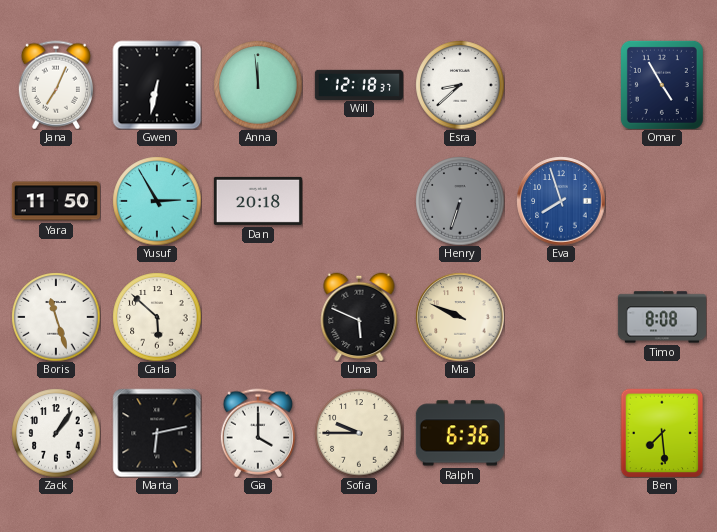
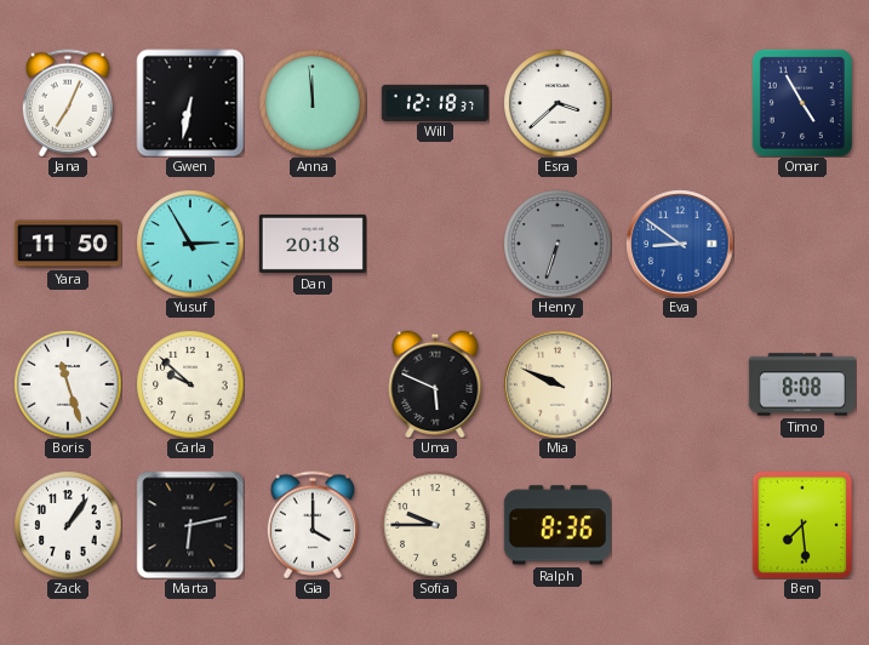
Esra: 8:38 -> 3:38 (558, 103)
Eva: 7:57 -> 8:51 (680, 244)
Carla: 5:52 -> 9:52 (190, 384)
Ralph: 6:36 -> 8:36 (558, 525)
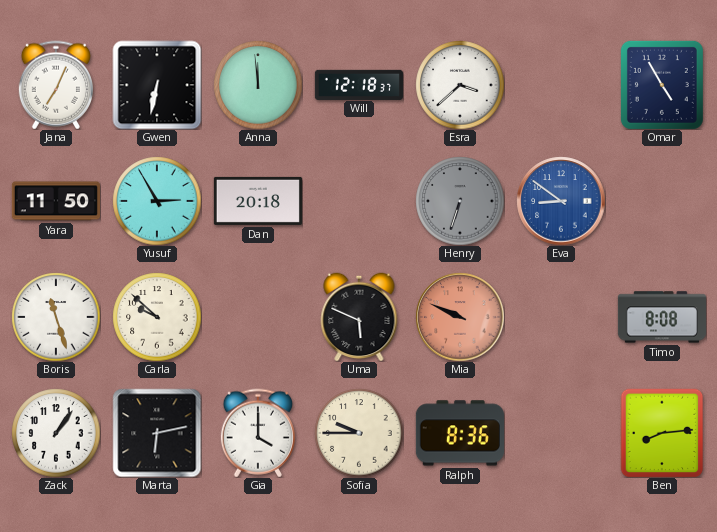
Mia dial: cream -> salmon (460, 317)
Ben: 7:29 -> 8:14 (662, 433)
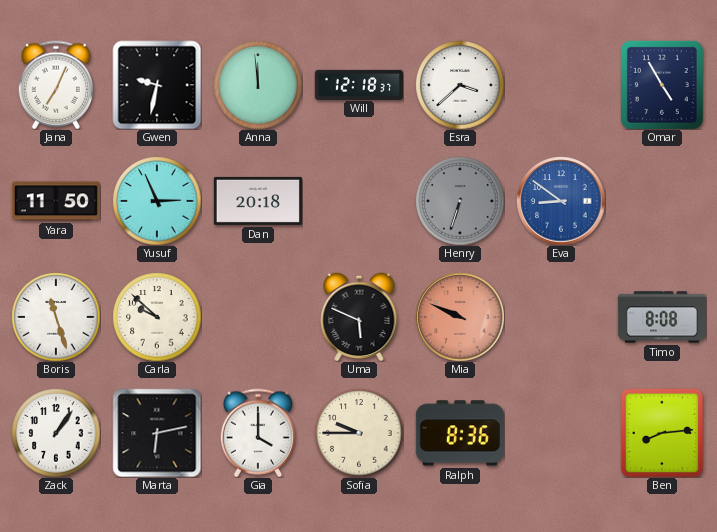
Gwen: 6:32 -> 9:32 (157, 85)
Yusuf: 2:55 -> 2:56 (157, 201)
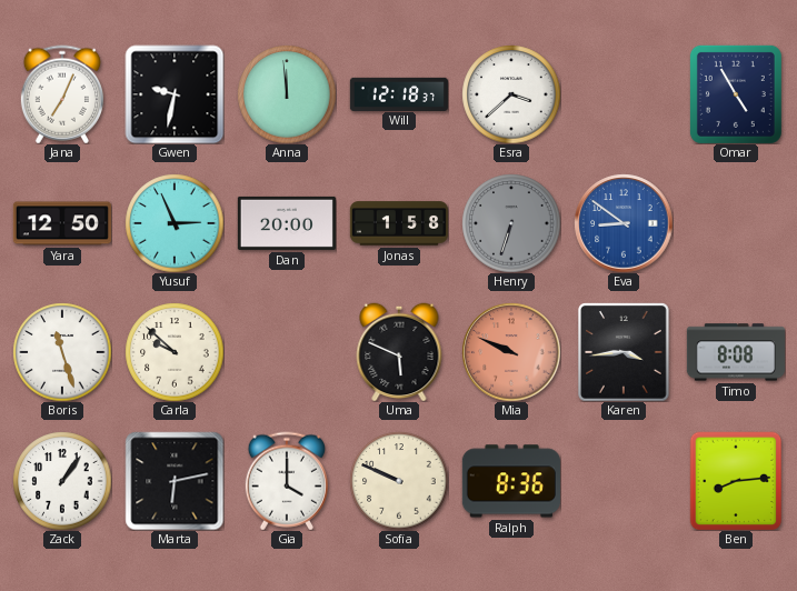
Yara: 11:50 -> 12:50 (62, 223)
Dan: 20:18 -> 20:00 (287, 223)
Jonas: none -> 1:58 (399, 223)
Karen: none -> 3:44 (625, 352)
Sofia: 9:45 -> 9:49 (399, 481)
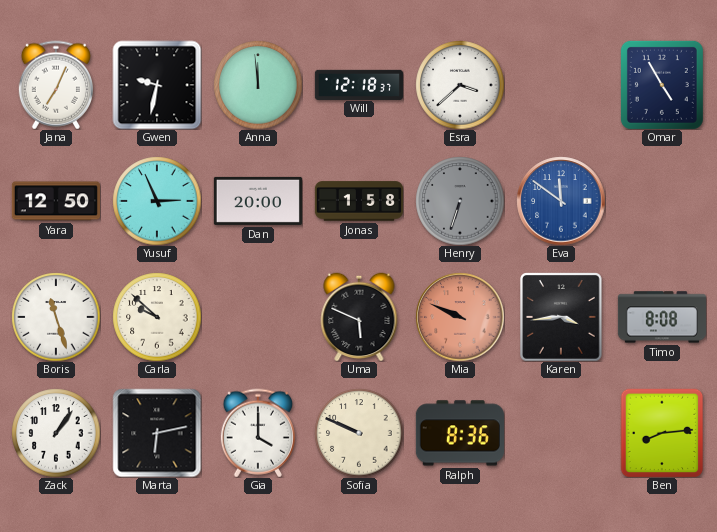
Eva: 8:51 -> 11:51 (561, 201)
